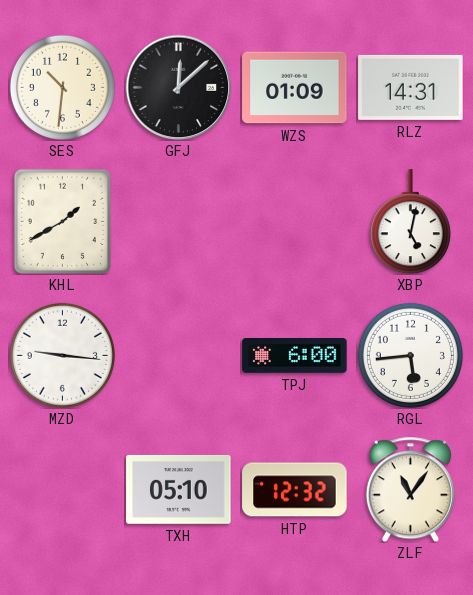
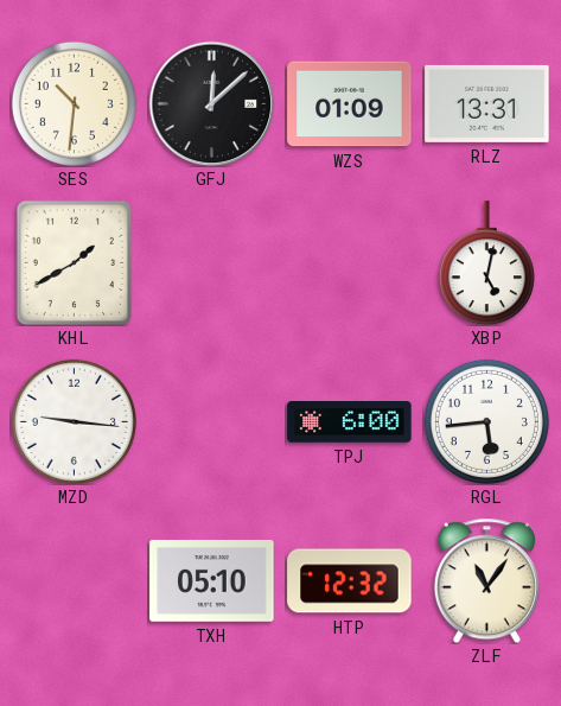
RLZ: 14:31 -> 13:31 (487, 103)
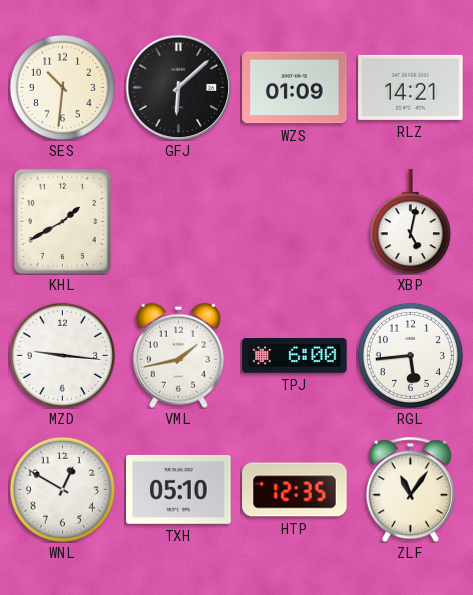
GFJ: 12:08 -> 6:08 (178, 87)
RLZ: 13:31 -> 14:21 (411, 87)
VML: none -> 1:43 (178, 355)
WNL: none -> 12:50 (62, 489)
HTP: 12:32 -> 12:35 (295, 490)
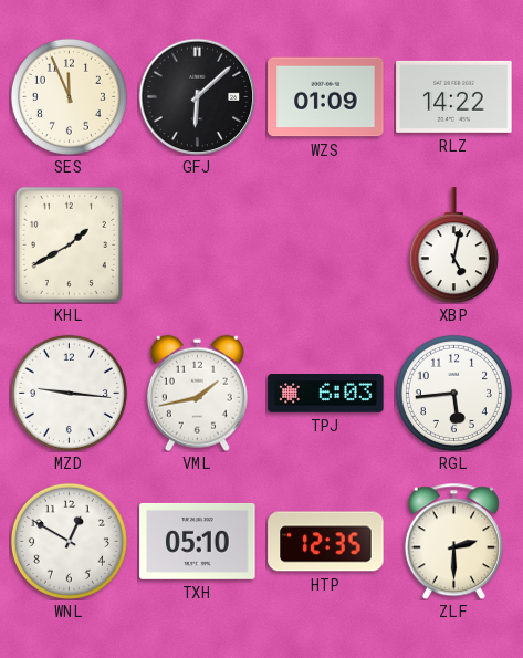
SES: 10:31 -> 11:56 (69, 96)
RLZ: 14:21 -> 14:22 (454, 96)
TPJ: 6:00 -> 6:03 (326, 394)
ZLF: 11:06 -> 2:30 (453, 541)
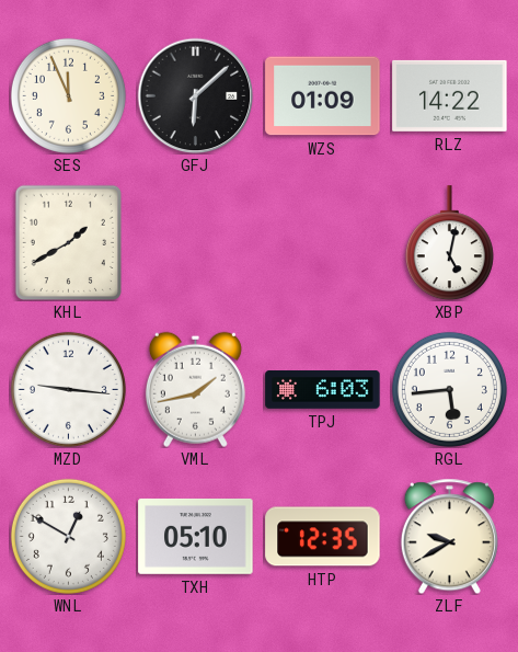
ZLF: 2:30 -> 9:40 (449, 536)
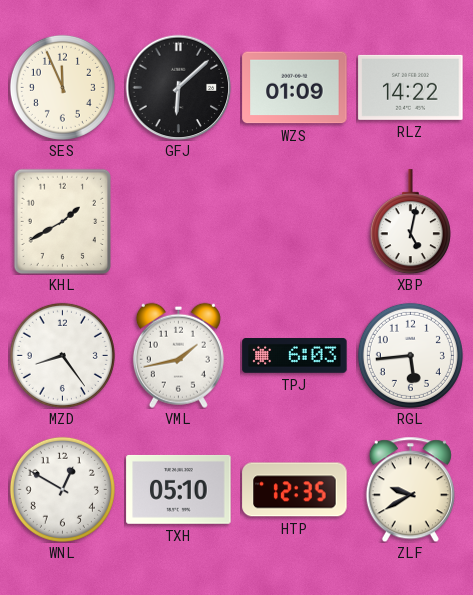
MZD: 9:16 -> 8:24 (62, 355)
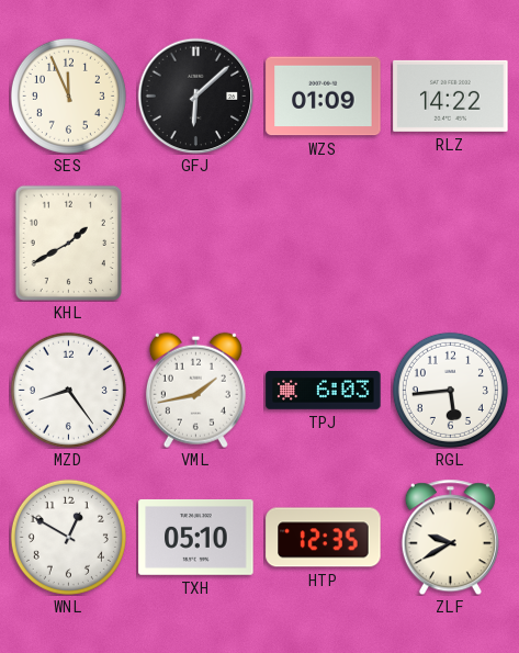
XBP: 5:02 -> none (410, 222)
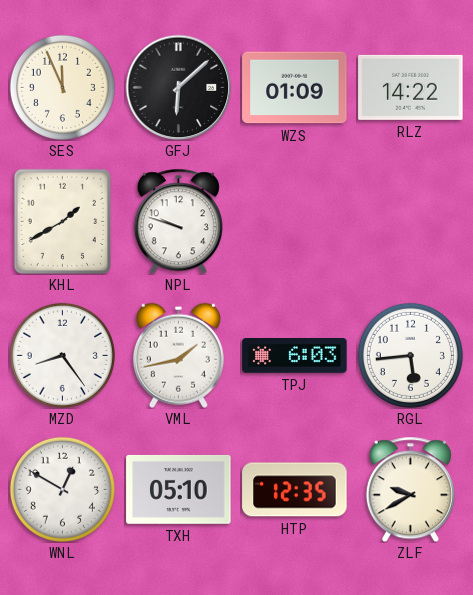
NPL: none -> 9:48 (178, 221)
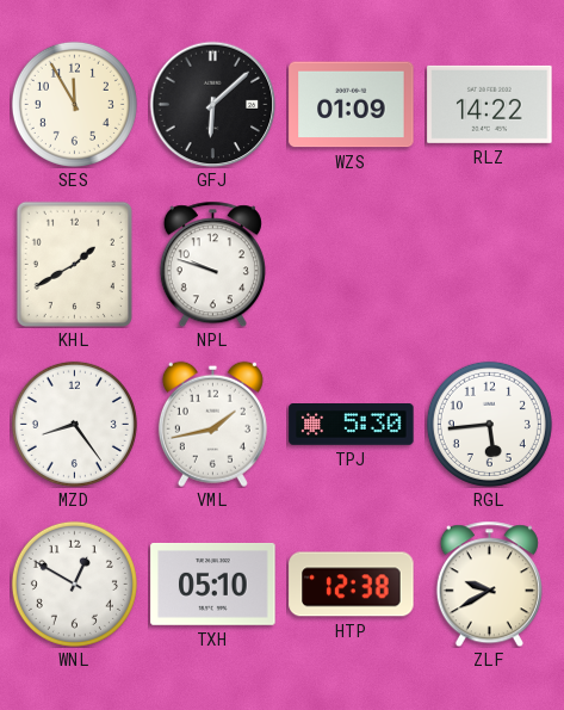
SES: 11:56 -> 11:55 (74, 104)
TPJ: 6:03 -> 5:30 (352, 425)
HTP: 12:35 -> 12:38 (352, 585)
